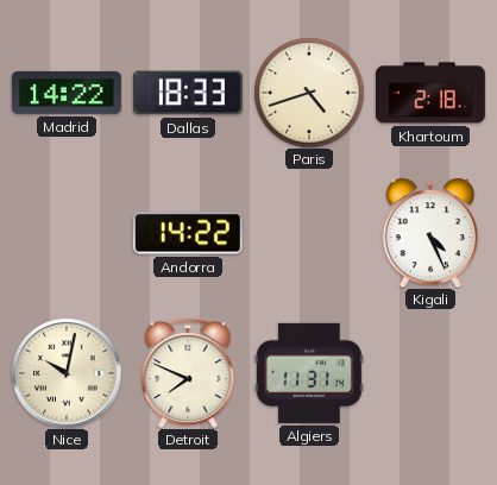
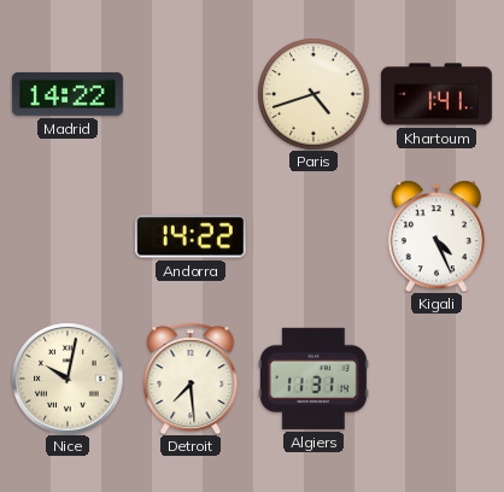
Dallas: 18:33 -> none (188, 93)
Khartoum: 2:18 -> 1:41 (436, 94)
Detroit: 7:49 -> 7:29 (191, 379)
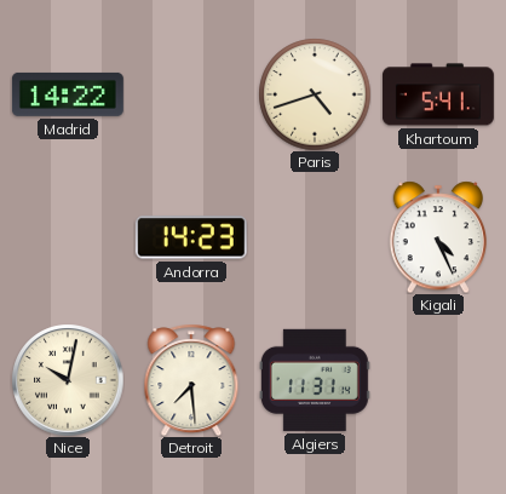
Khartoum: 1:41 -> 5:41 (438, 94)
Andorra: 14:22 -> 14:23 (191, 237)
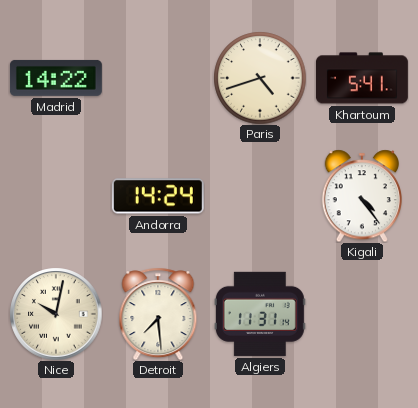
Andorra: 14:23 -> 14:24 (158, 196)
Kigali: 4:26 -> 4:24 (361, 196)
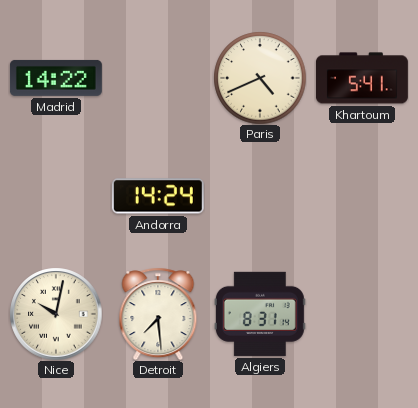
Paris: 4:42 -> 4:41 (260, 78)
Kigali: 4:24 -> none (361, 196)
Algiers: 11:31 -> 8:31 (260, 314)
